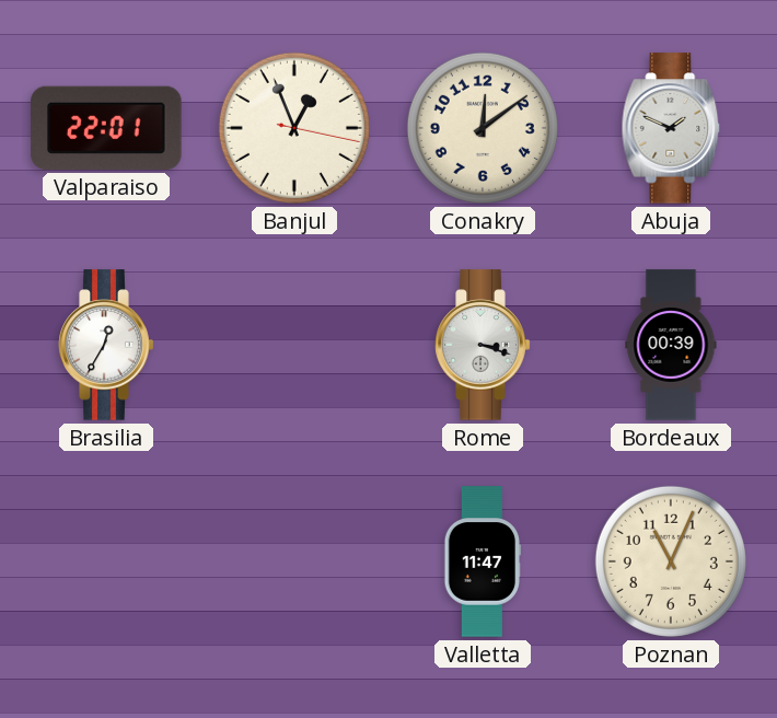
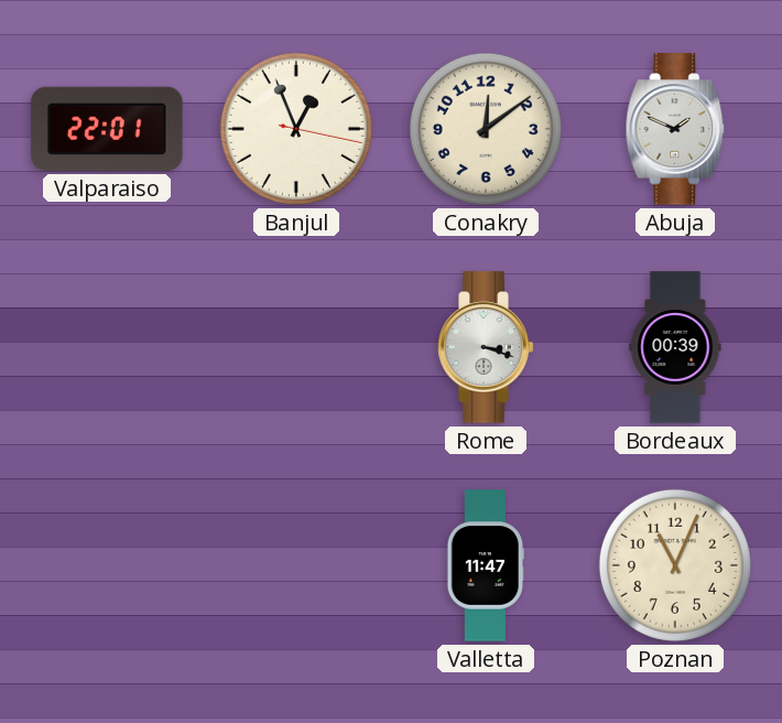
Brasilia: 12:35 -> none (106, 345)
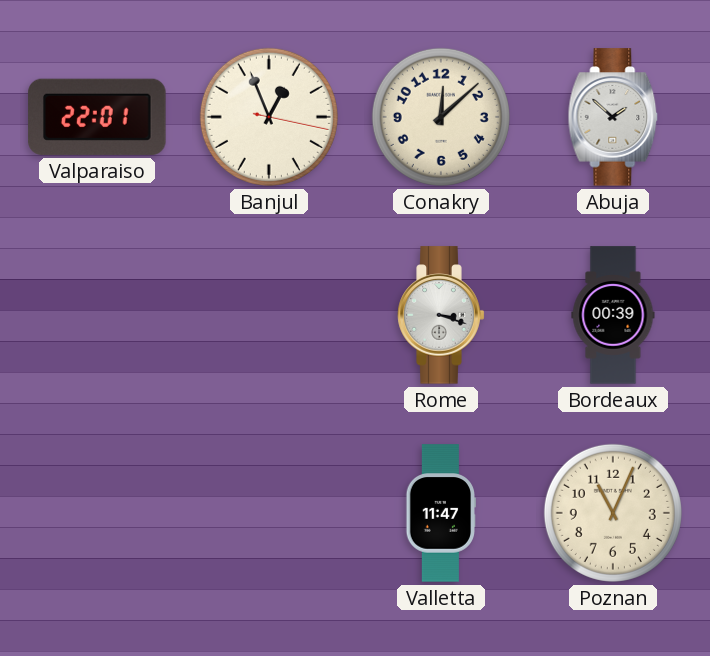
Conakry: 12:09 -> 12:08 (441, 117)
Abuja: 1:49 -> 1:52 (613, 117)
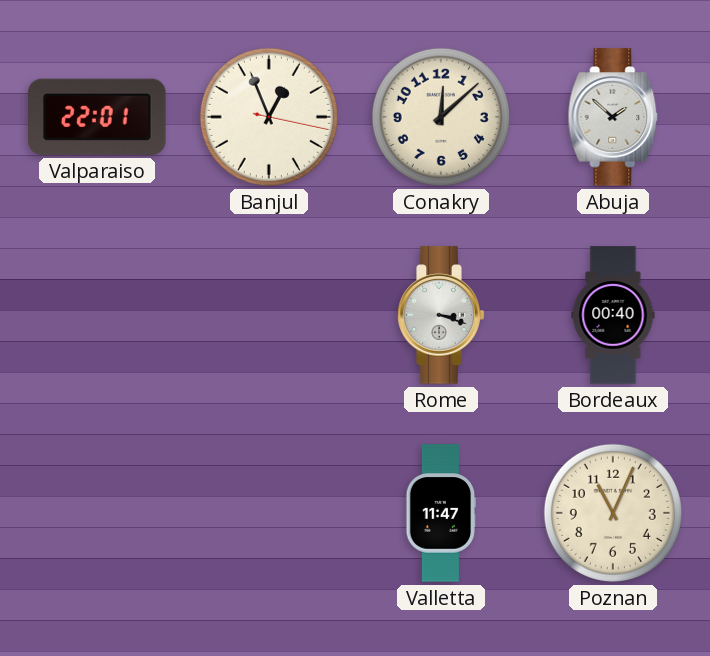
Bordeaux: 00:39 -> 00:40 (613, 315)
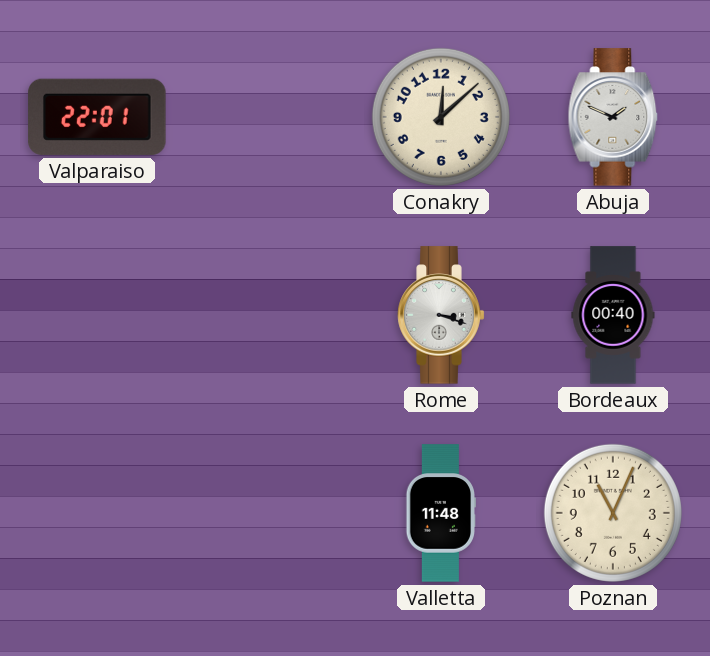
Banjul: 12:56 -> none (269, 117)
Abuja: 1:52 -> 1:49 (613, 117)
Valletta: 11:47 -> 11:48 (441, 513)
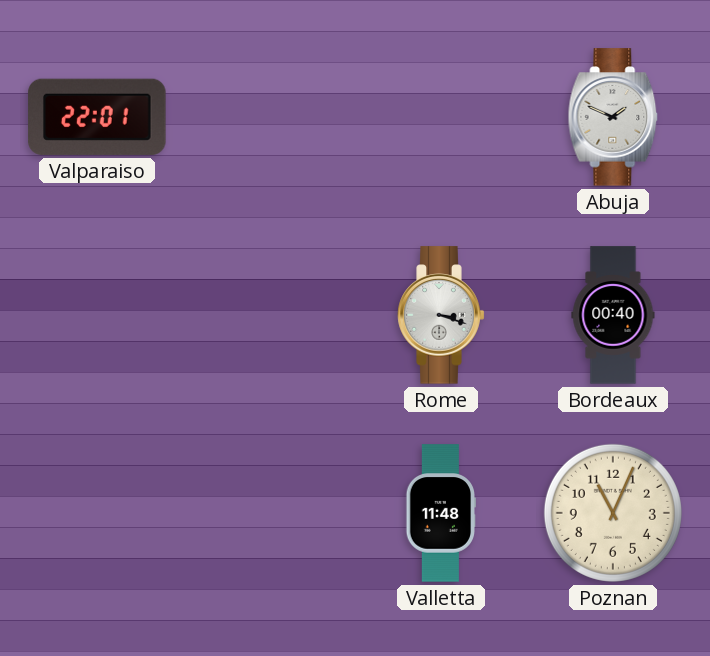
Conakry: 12:08 -> none (441, 117)
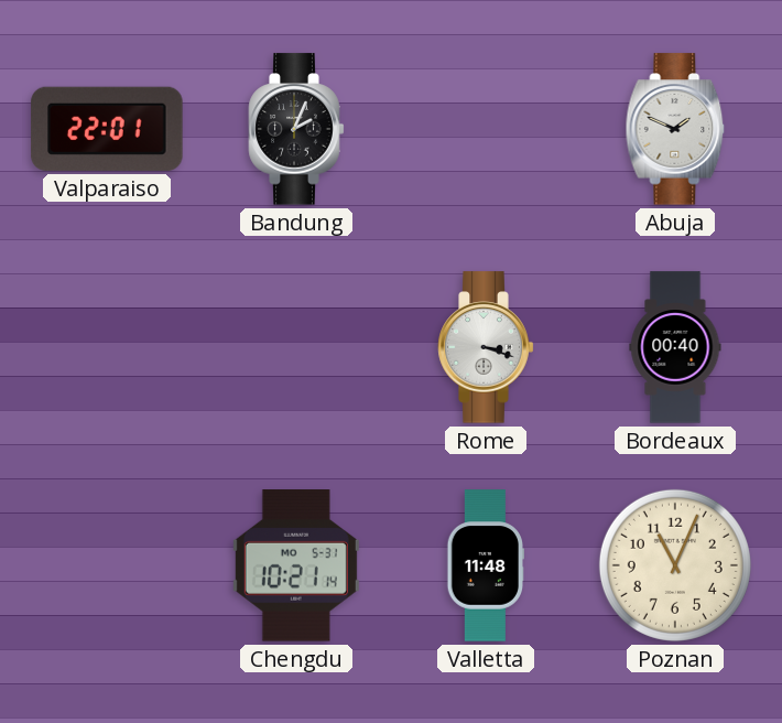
Bandung: none -> 2:04 (296, 129)
Chengdu: none -> 10:21 (296, 565)
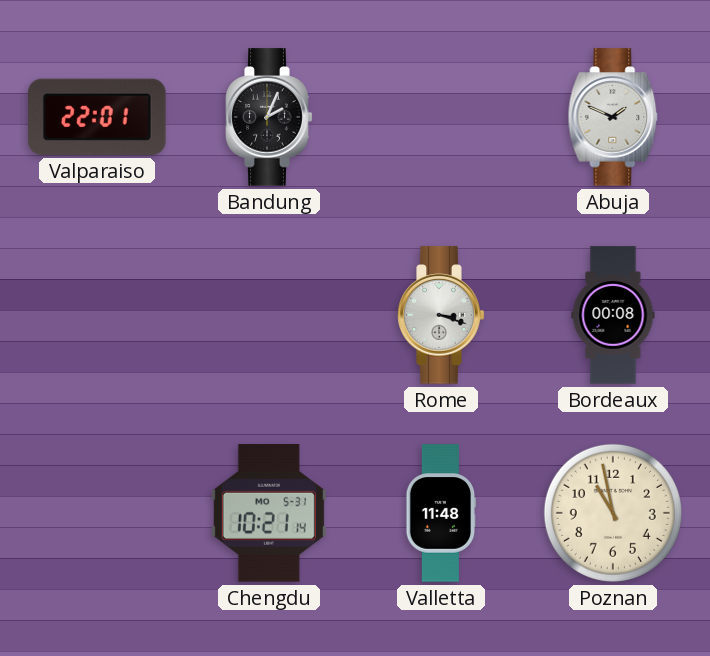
Bordeaux: 00:40 -> 00:08 (613, 315)
Poznan: 11:04 -> 10:58 (613, 513)
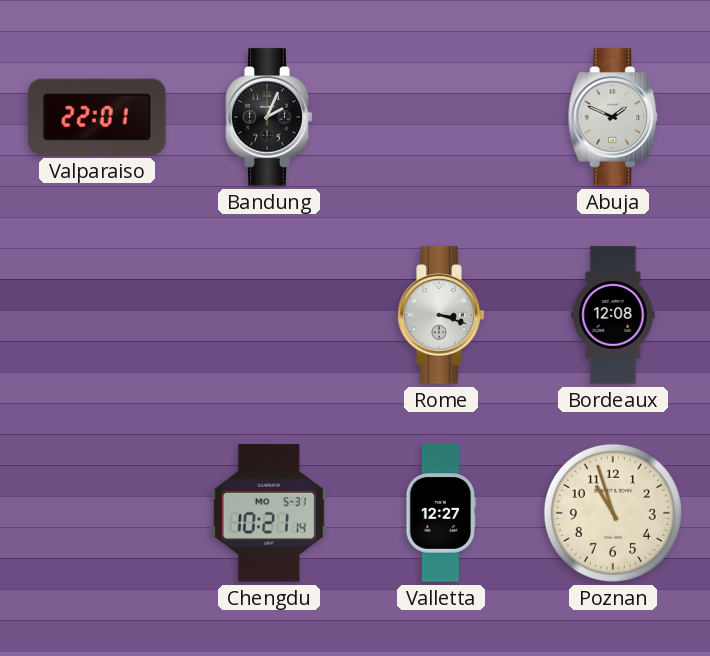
Bordeaux: 00:08 -> 12:08 (613, 315)
Valletta: 11:48 -> 12:27 (441, 513)
Poznan: 10:58 -> 10:57 (613, 513)
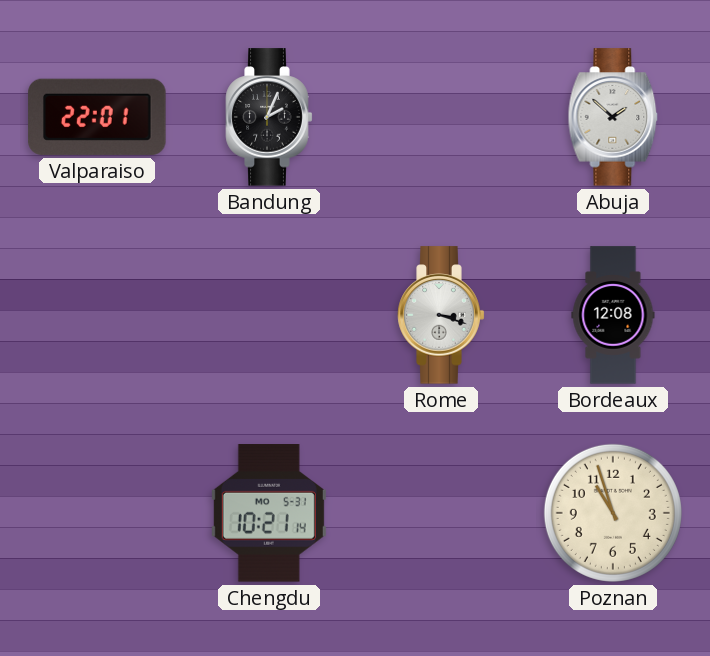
Abuja: 1:49 -> 1:52 (613, 117)
Valletta: 12:27 -> none (441, 513)
